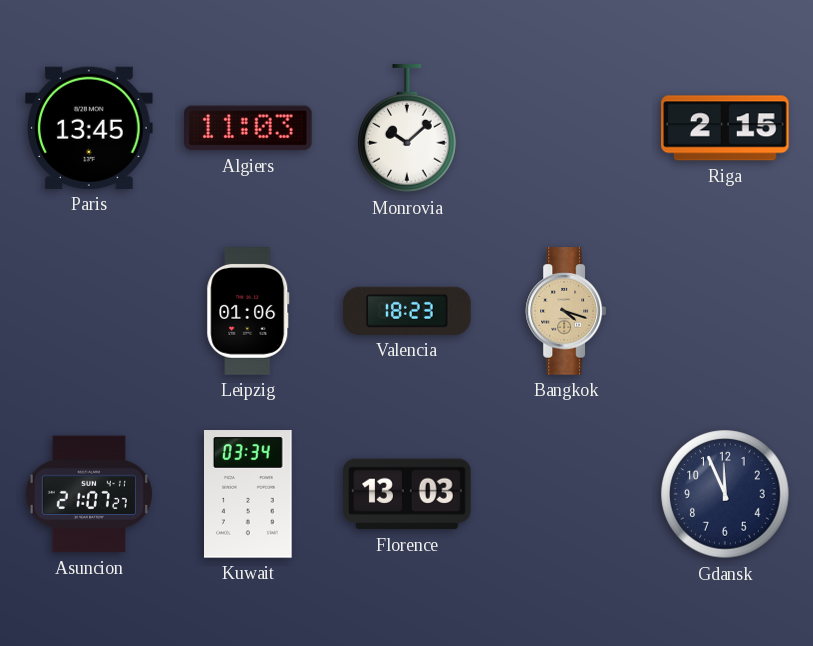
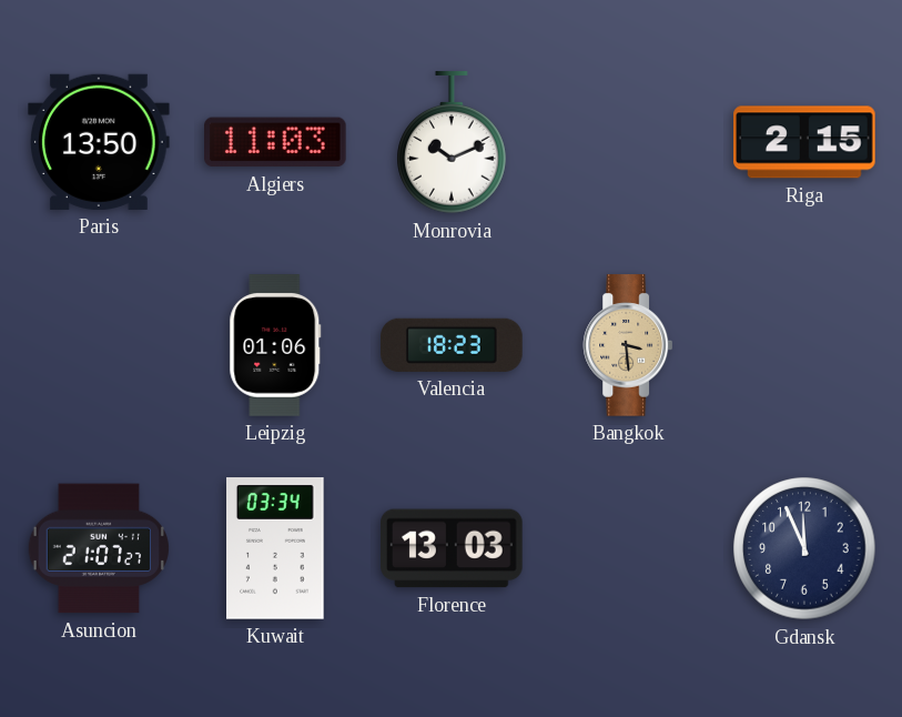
Paris: 13:45 -> 13:50 (99, 142)
Monrovia: 10:08 -> 10:11 (452, 143)
Bangkok: 4:18 -> 3:29 (627, 345)
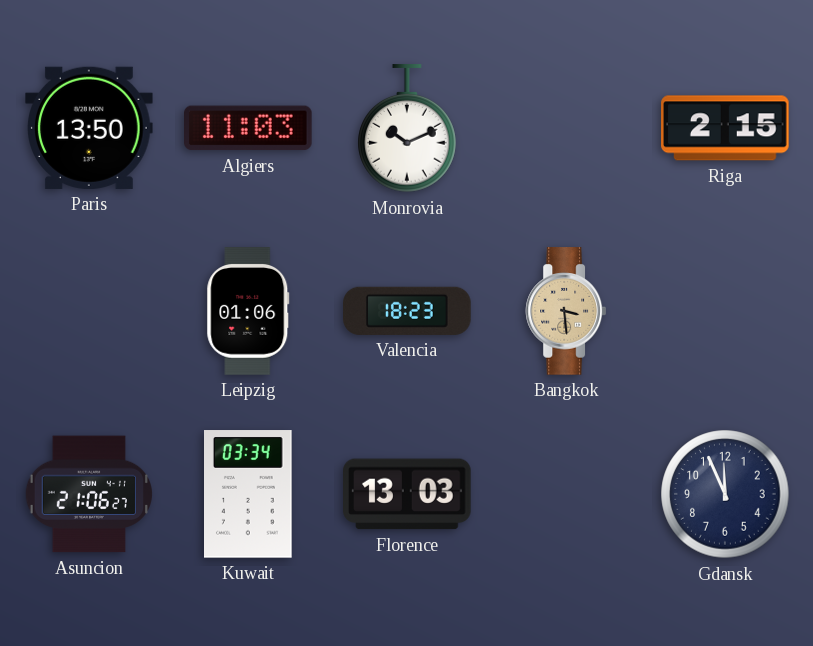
Asuncion: 21:07 -> 21:06 (89, 494)
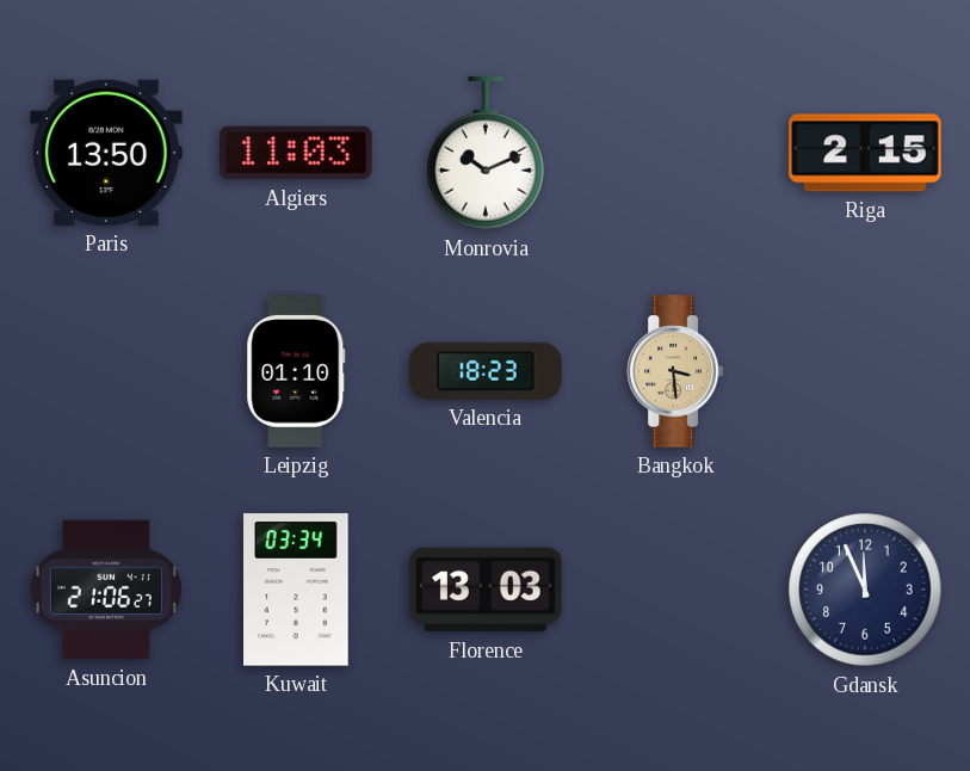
Leipzig: 01:06 -> 01:10 (296, 371)
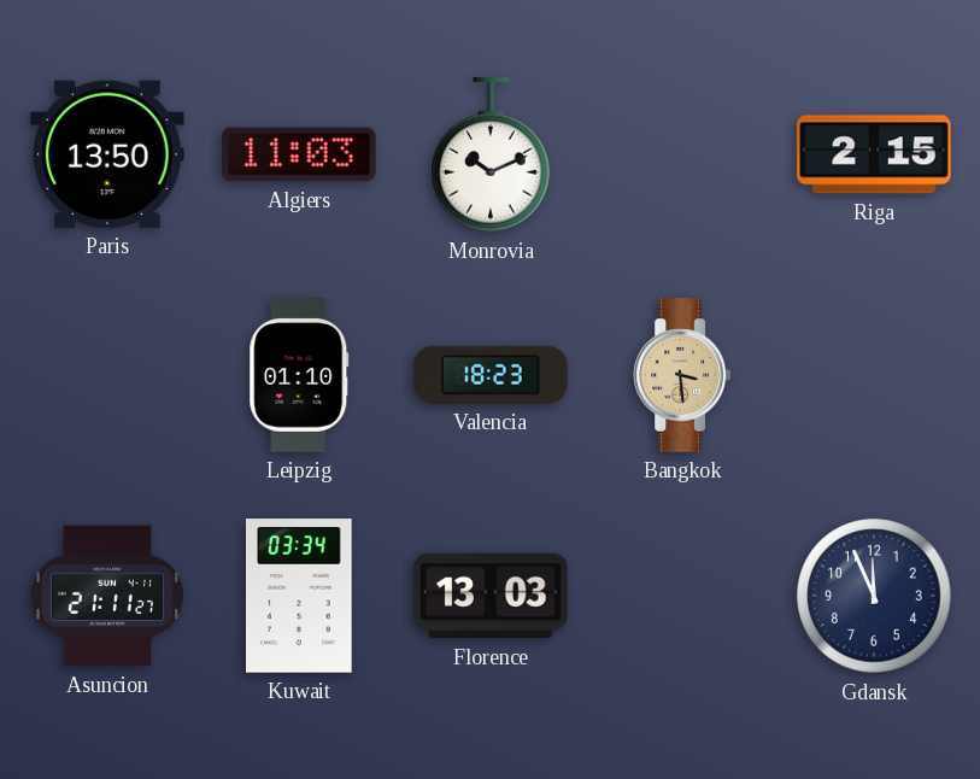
Asuncion: 21:06 -> 21:11 (107, 596)
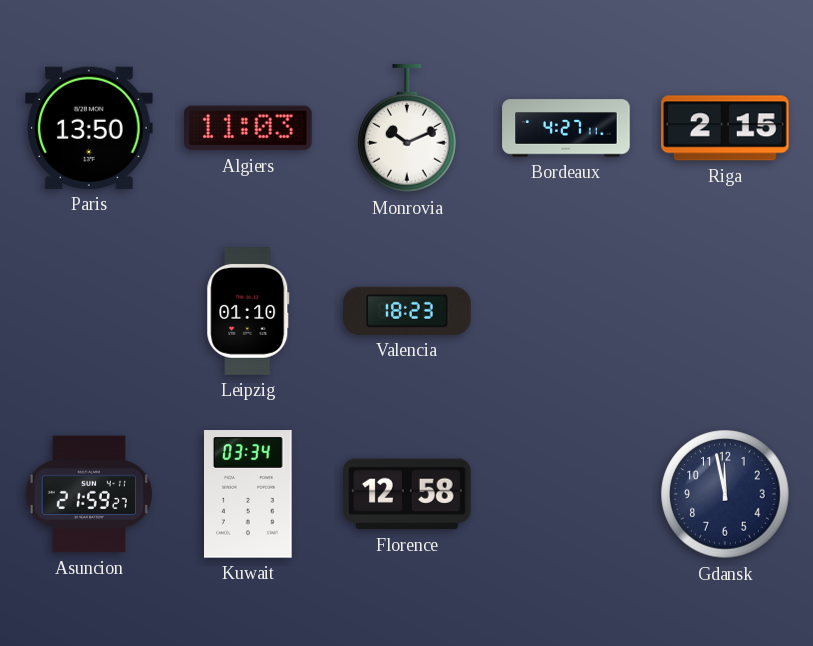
Bordeaux: none -> 4:27 (566, 128)
Bangkok: 3:29 -> none (681, 375)
Asuncion: 21:11 -> 21:59 (89, 494)
Florence: 13:03 -> 12:58 (407, 494)
Gdansk: 11:56 -> 11:58 (725, 494)
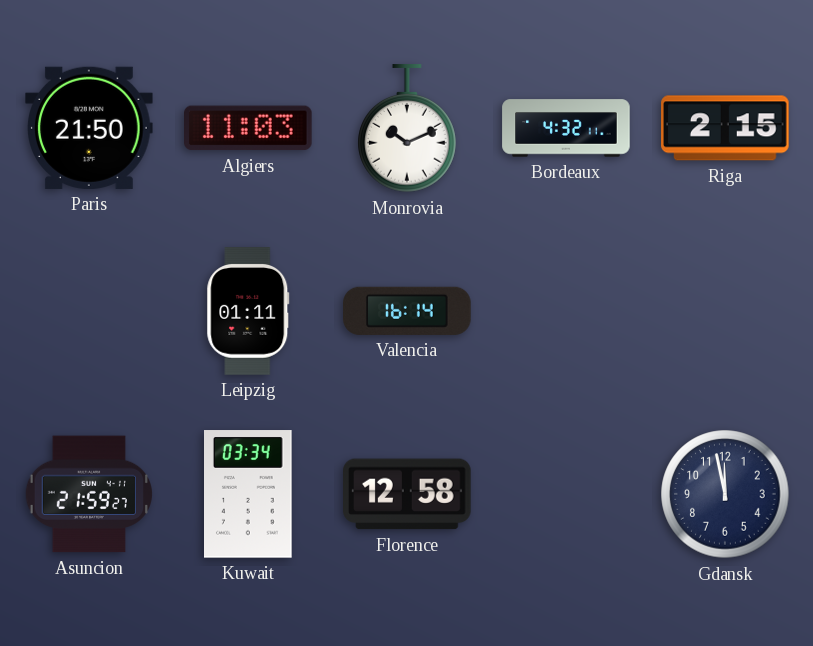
Paris: 13:50 -> 21:50 (89, 128)
Bordeaux: 4:27 -> 4:32 (566, 128)
Leipzig: 01:10 -> 01:11 (248, 311)
Valencia: 18:23 -> 16:14 (407, 311)
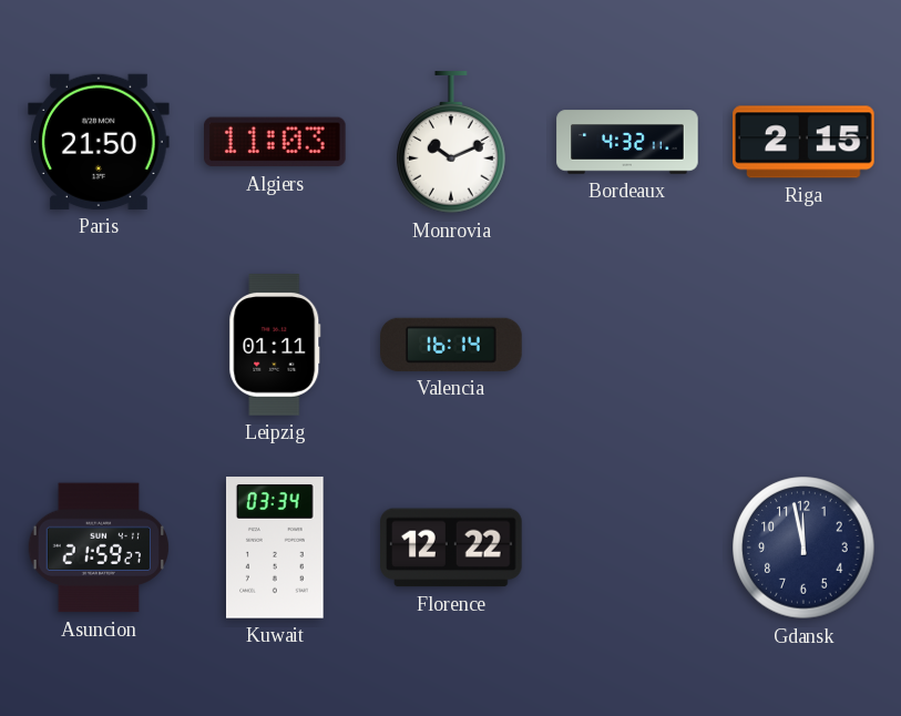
Florence: 12:58 -> 12:22 (451, 548)
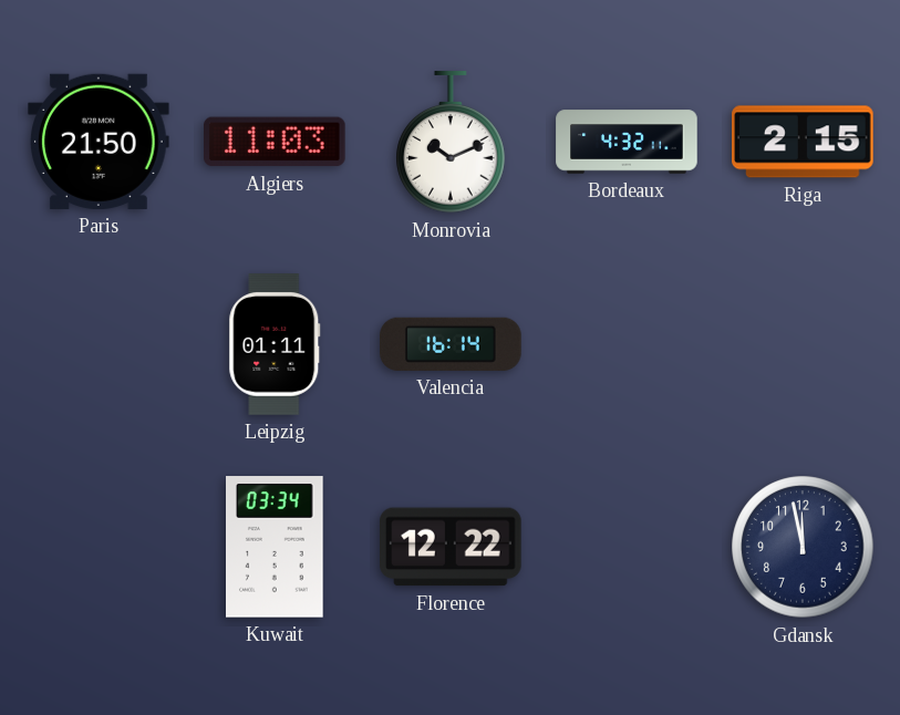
Asuncion: 21:59 -> none (99, 548)
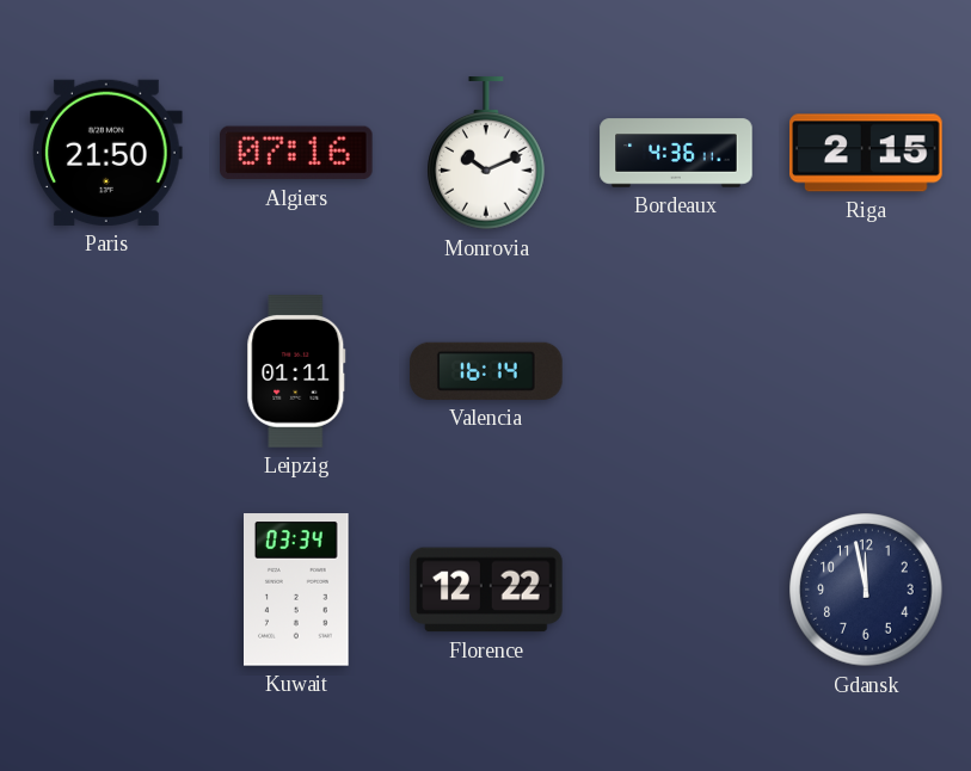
Algiers: 11:03 -> 07:16 (297, 153)
Bordeaux: 4:32 -> 4:36 (676, 153)
